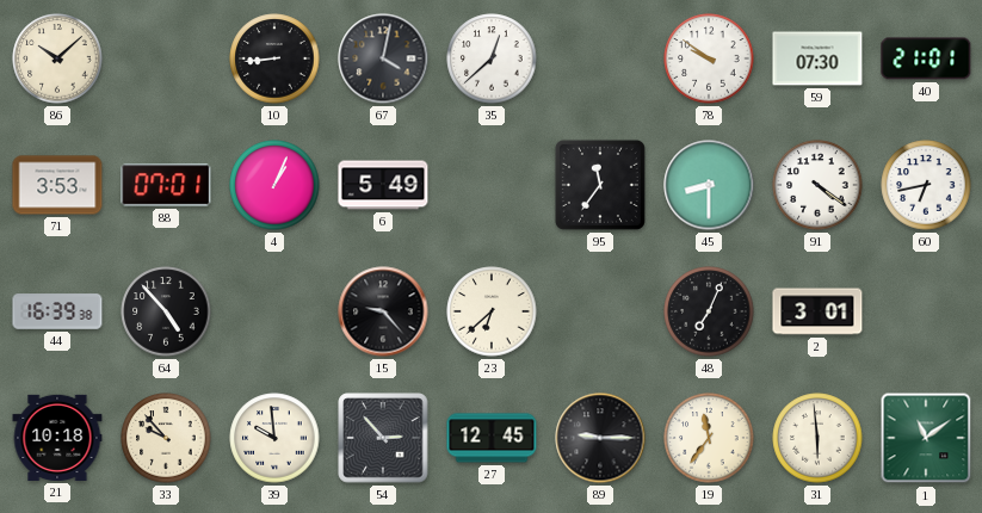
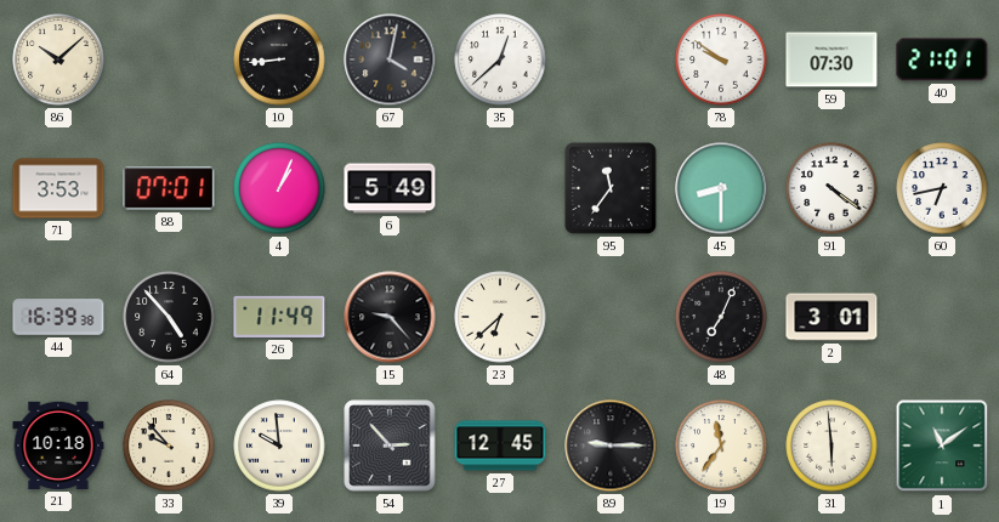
26: none -> 11:49 (279, 317)
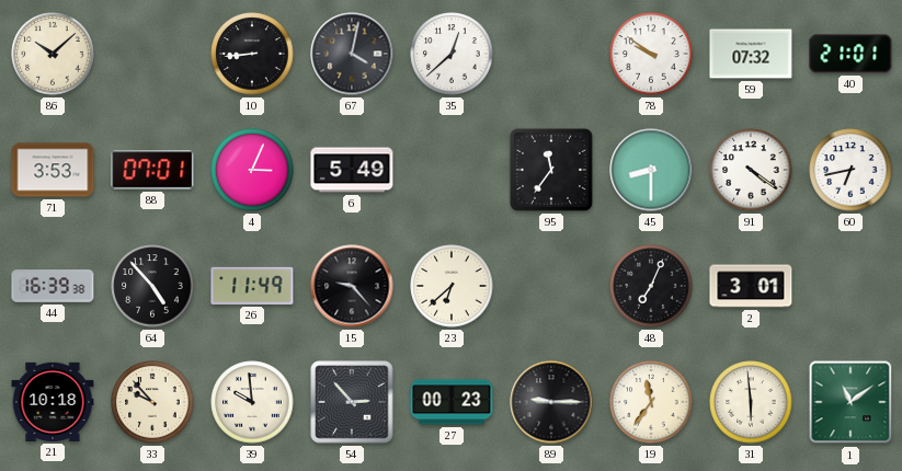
59: 07:30 -> 07:32 (751, 54)
4: 1:04 -> 3:04 (252, 170)
27: 12:45 -> 00:23 (452, 402)
